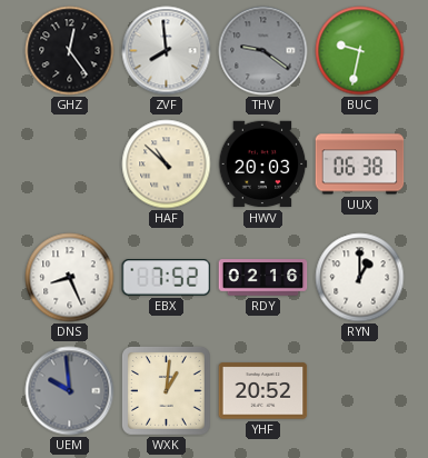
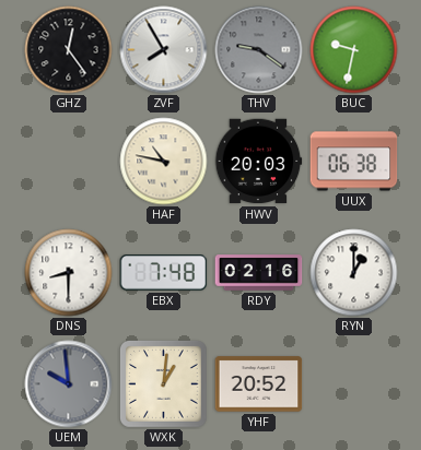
ZVF: 7:59 -> 7:55 (164, 50)
HAF: 10:52 -> 10:47 (164, 162)
DNS: 8:26 -> 8:30 (69, 273)
EBX: 7:52 -> 7:48 (164, 273)
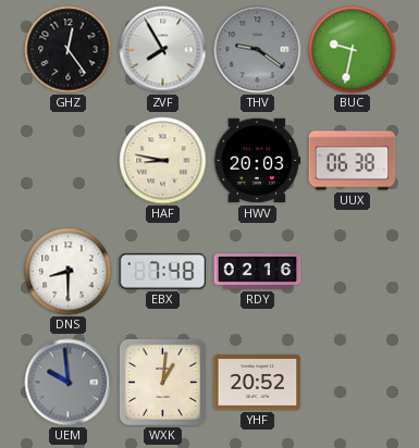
HAF: 10:47 -> 8:47 (163, 161)
RYN: 1:00 -> none (354, 273)
